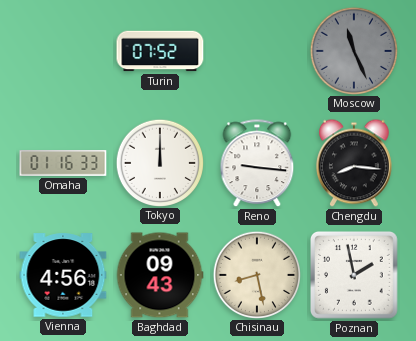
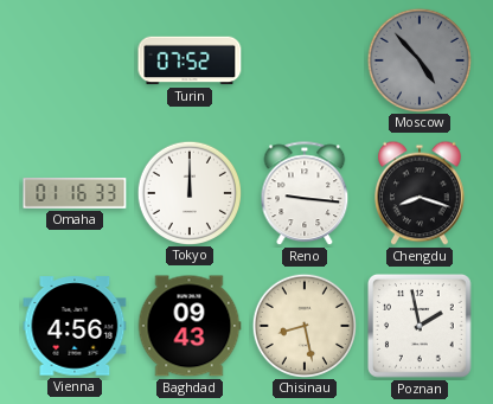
Moscow: 11:26 -> 4:53 (418, 59)
Chengdu: 8:16 -> 8:18 (421, 193)
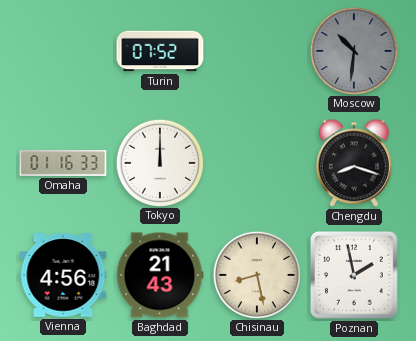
Moscow: 4:53 -> 10:31 (353, 50)
Reno: 9:16 -> none (305, 194)
Baghdad: 09:43 -> 21:43 (160, 275)
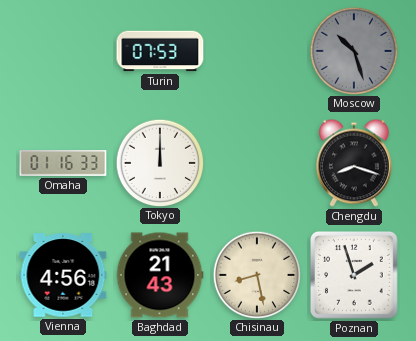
Turin: 07:52 -> 07:53 (160, 51)
Moscow: 10:31 -> 10:27 (353, 50)
Poznan: 1:58 -> 1:57 (355, 276)
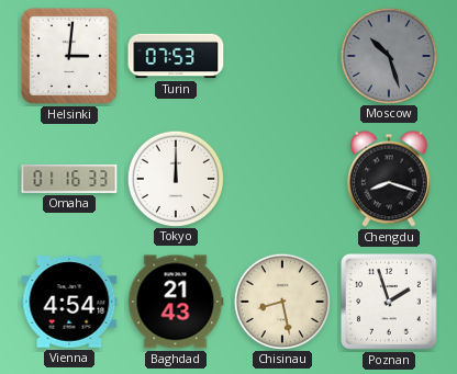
Helsinki: none -> 3:01 (69, 56)
Vienna: 4:56 -> 4:54 (69, 302)
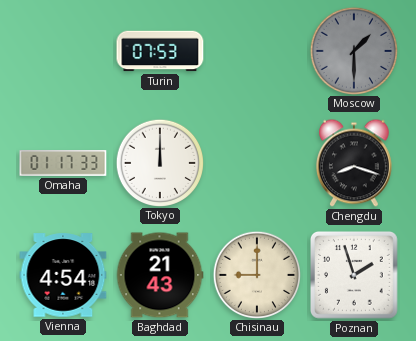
Helsinki: 3:01 -> none (69, 56)
Moscow: 10:27 -> 1:30 (353, 50)
Omaha: 01:16 -> 01:17 (63, 163)
Chisinau: 8:28 -> 9:00 (256, 274)
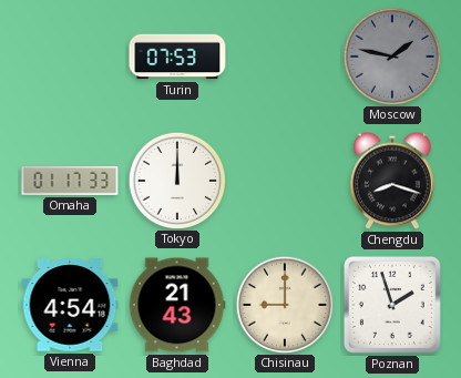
Moscow: 1:30 -> 1:47 (391, 55)
